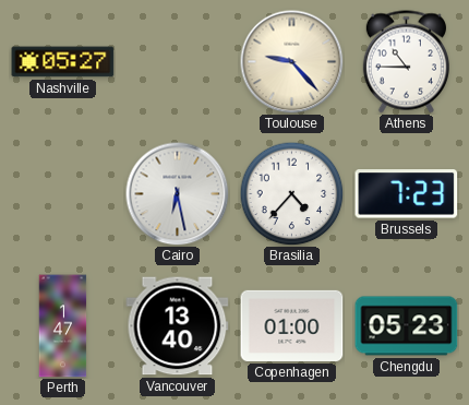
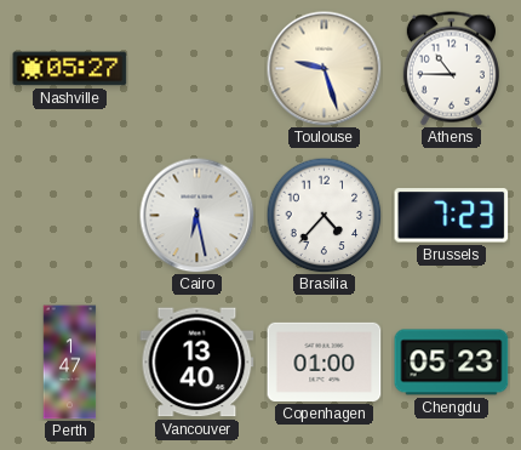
Toulouse: 9:23 -> 9:27 (324, 68)
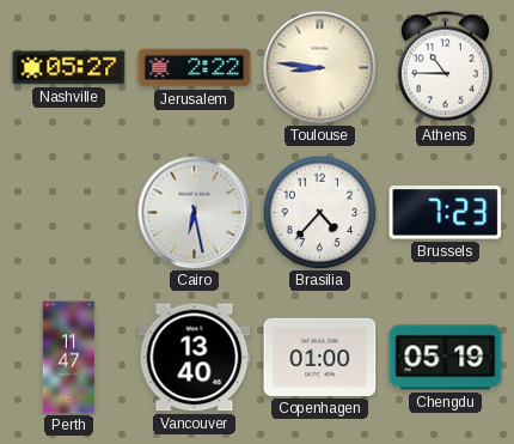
Jerusalem: none -> 2:22 (195, 68)
Toulouse: 9:27 -> 8:46 (319, 67)
Perth: 1:47 -> 11:47 (69, 358)
Chengdu: 05:23 -> 05:19 (446, 358)
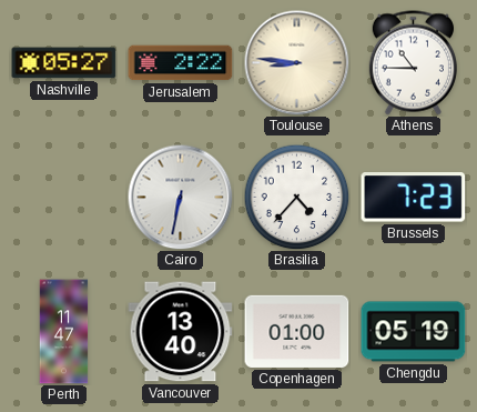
Cairo: 6:28 -> 6:32 (180, 197)
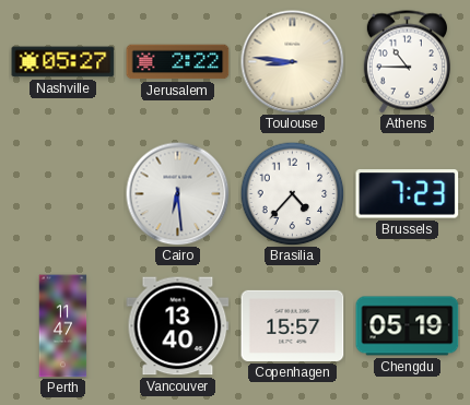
Cairo: 6:32 -> 6:29 (177, 193)
Copenhagen: 01:00 -> 15:57 (293, 325)
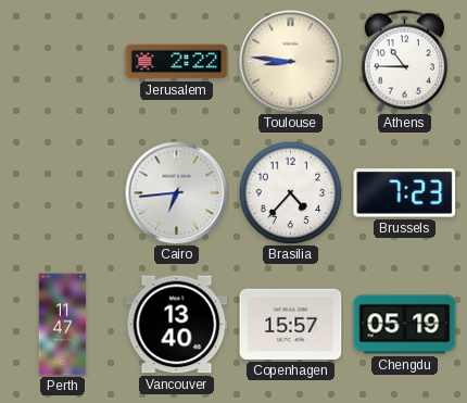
Nashville: 05:27 -> none (63, 62)
Cairo: 6:29 -> 6:44 (176, 192)
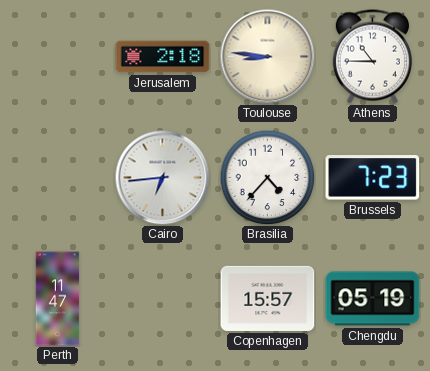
Jerusalem: 2:22 -> 2:18 (163, 57)
Vancouver: 13:40 -> none (177, 325)
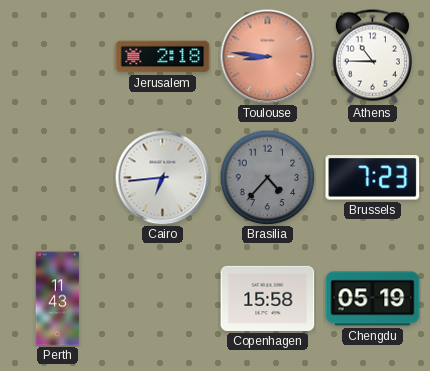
Toulouse dial: cream -> salmon (267, 56)
Brasilia dial: white -> grey (267, 177)
Perth: 11:47 -> 11:43 (58, 299)
Copenhagen: 15:57 -> 15:58 (268, 298)
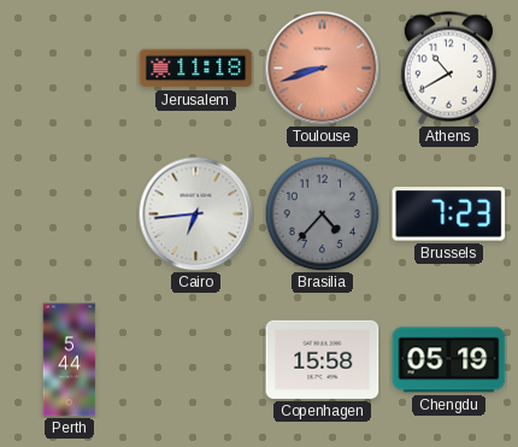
Jerusalem: 2:18 -> 11:18 (196, 69)
Toulouse: 8:46 -> 8:42 (322, 67)
Athens: 10:45 -> 10:40 (448, 69)
Perth: 11:43 -> 5:44 (70, 360)
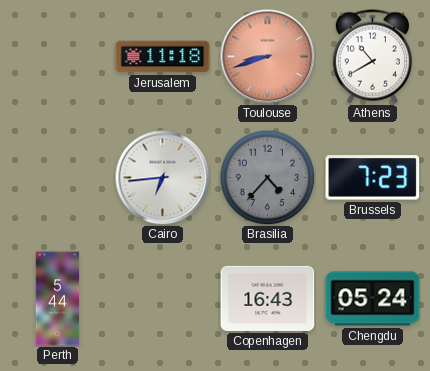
Copenhagen: 15:58 -> 16:43 (268, 298)
Chengdu: 05:19 -> 05:24 (373, 299)
